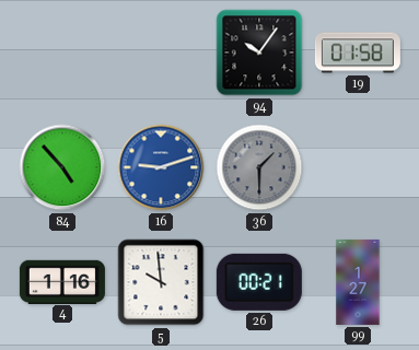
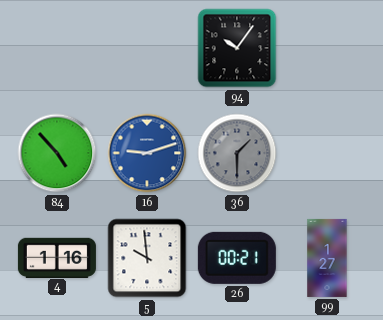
19: 01:58 -> none (358, 52)
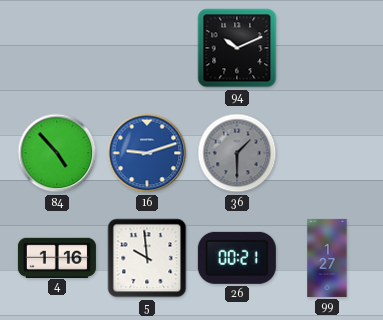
94: 10:06 -> 10:11 (237, 48)
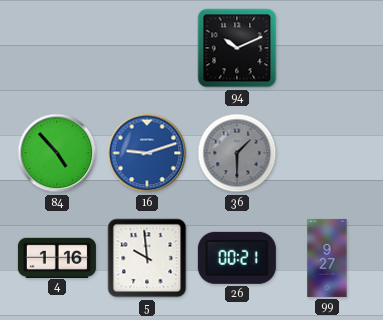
99: 1:27 -> 9:27 (327, 258)
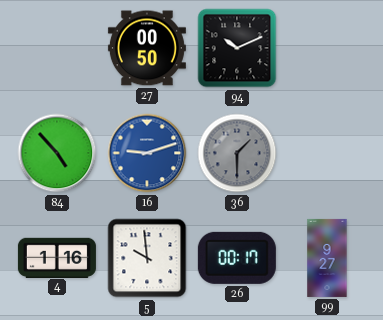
27: none -> 00:50 (147, 48)
26: 00:21 -> 00:17 (237, 258)
